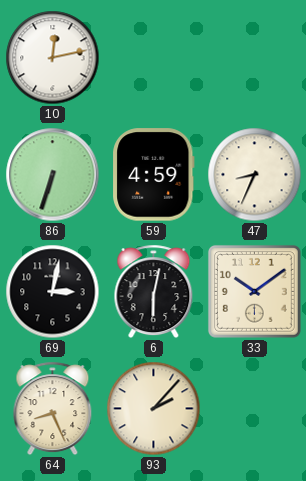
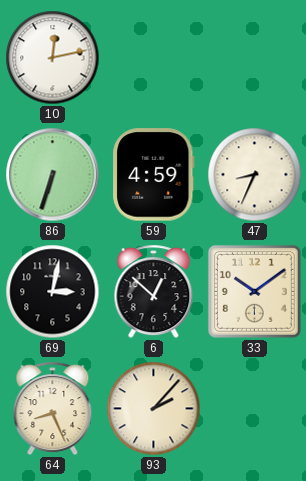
6: 6:02 -> 12:52 (154, 292)
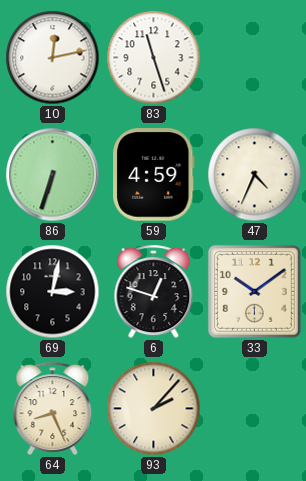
83: none -> 11:27 (154, 58)
47: 8:34 -> 4:34 (255, 175)
6: 12:52 -> 12:48 (154, 292)
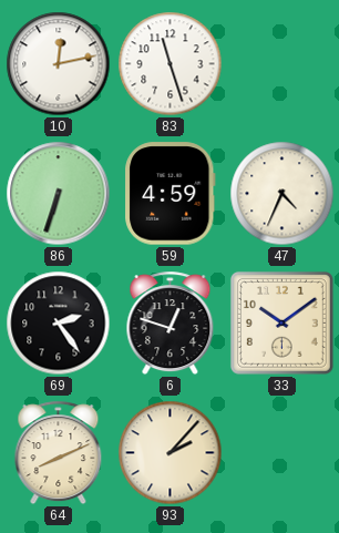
69: 3:02 -> 2:24 (59, 324)
64: 8:26 -> 8:11 (59, 453)
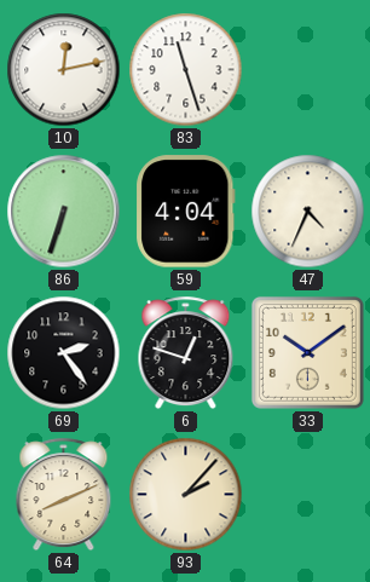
59: 4:59 -> 4:04 (186, 212)
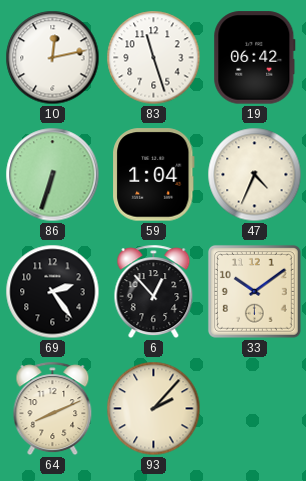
19: none -> 06:42 (255, 58)
59: 4:04 -> 1:04 (154, 175)
6: 12:48 -> 12:53 (154, 292)
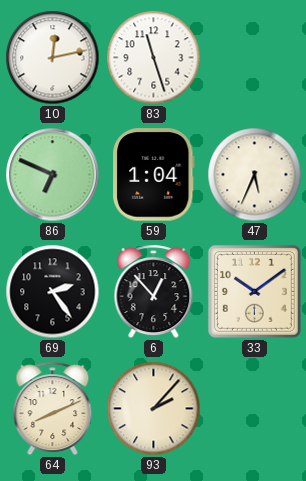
19: 06:42 -> none (255, 58)
86: 6:33 -> 6:49 (53, 175)
47: 4:34 -> 5:34 (255, 175)
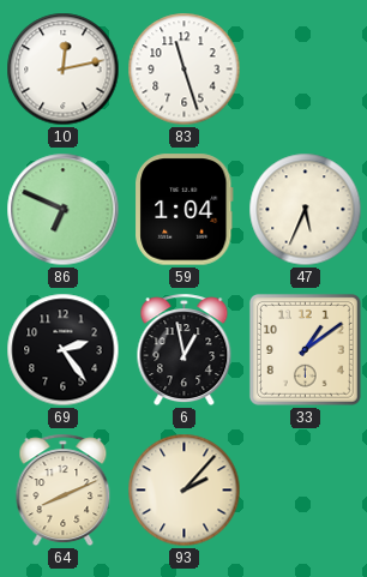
6: 12:53 -> 12:58 (185, 350)
33: 10:09 -> 1:09 (305, 349)
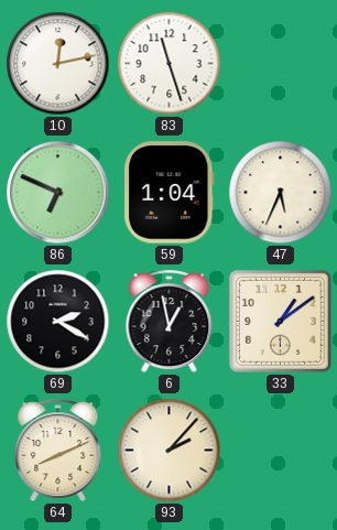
69: 2:24 -> 2:20 (58, 322)
